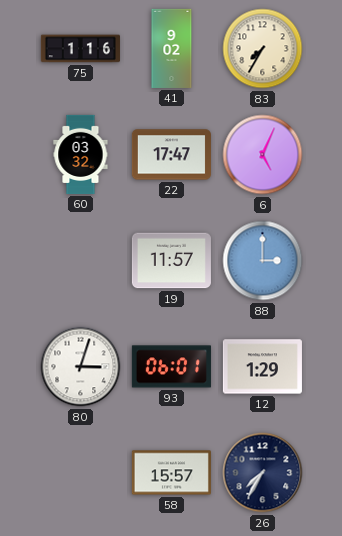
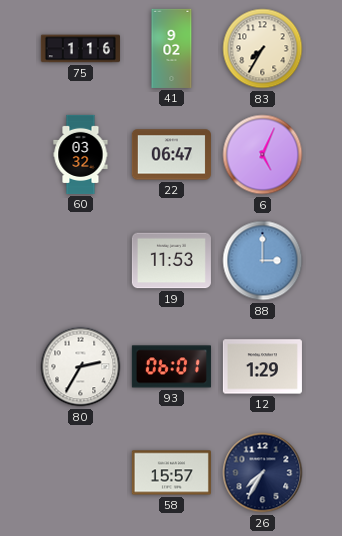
22: 17:47 -> 06:47 (171, 155)
19: 11:57 -> 11:53 (171, 261)
80: 3:03 -> 2:35 (81, 367)
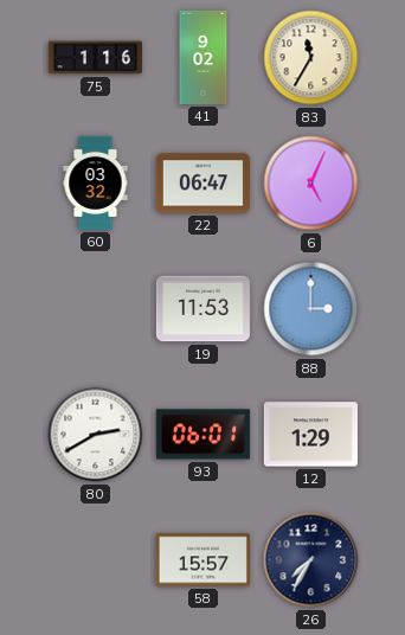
83: 7:35 -> 11:35 (311, 58)
80: 2:35 -> 2:40 (96, 435)
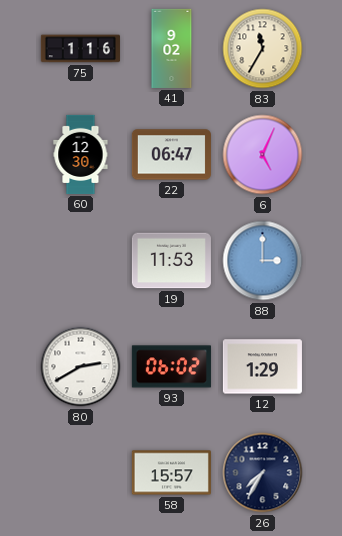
60: 03:32 -> 12:30 (81, 154)
93: 06:01 -> 06:02 (171, 367)
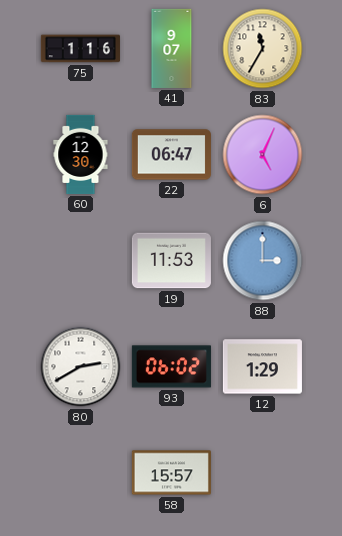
41: 9:02 -> 9:07 (172, 48)
26: 7:35 -> none (263, 473)
